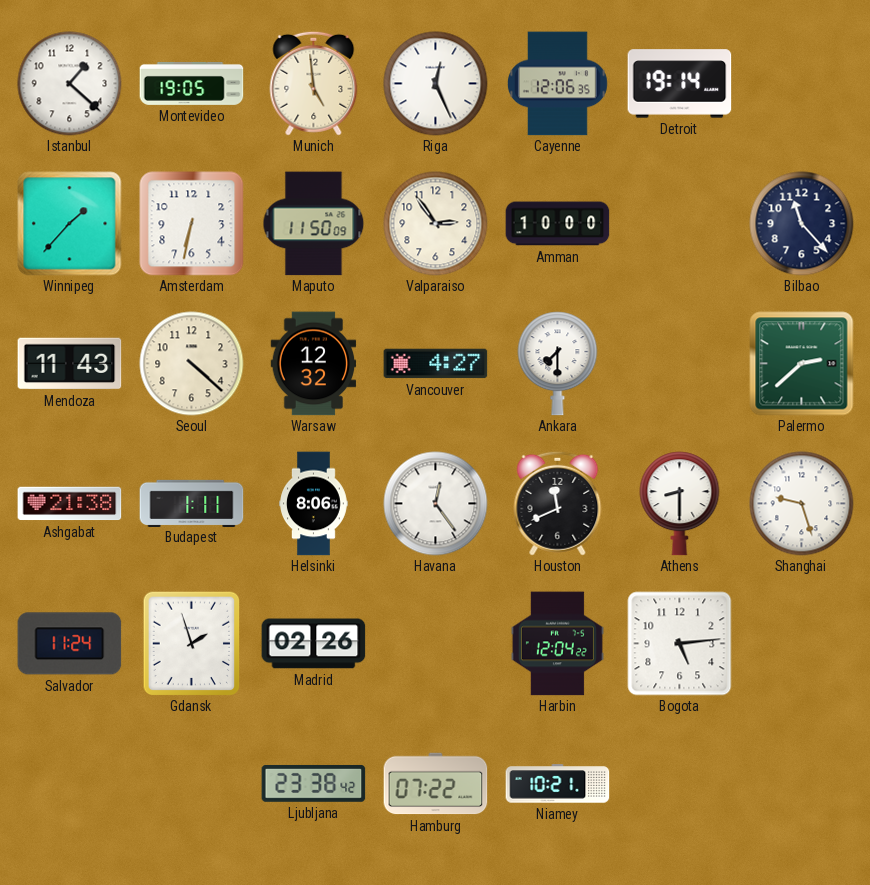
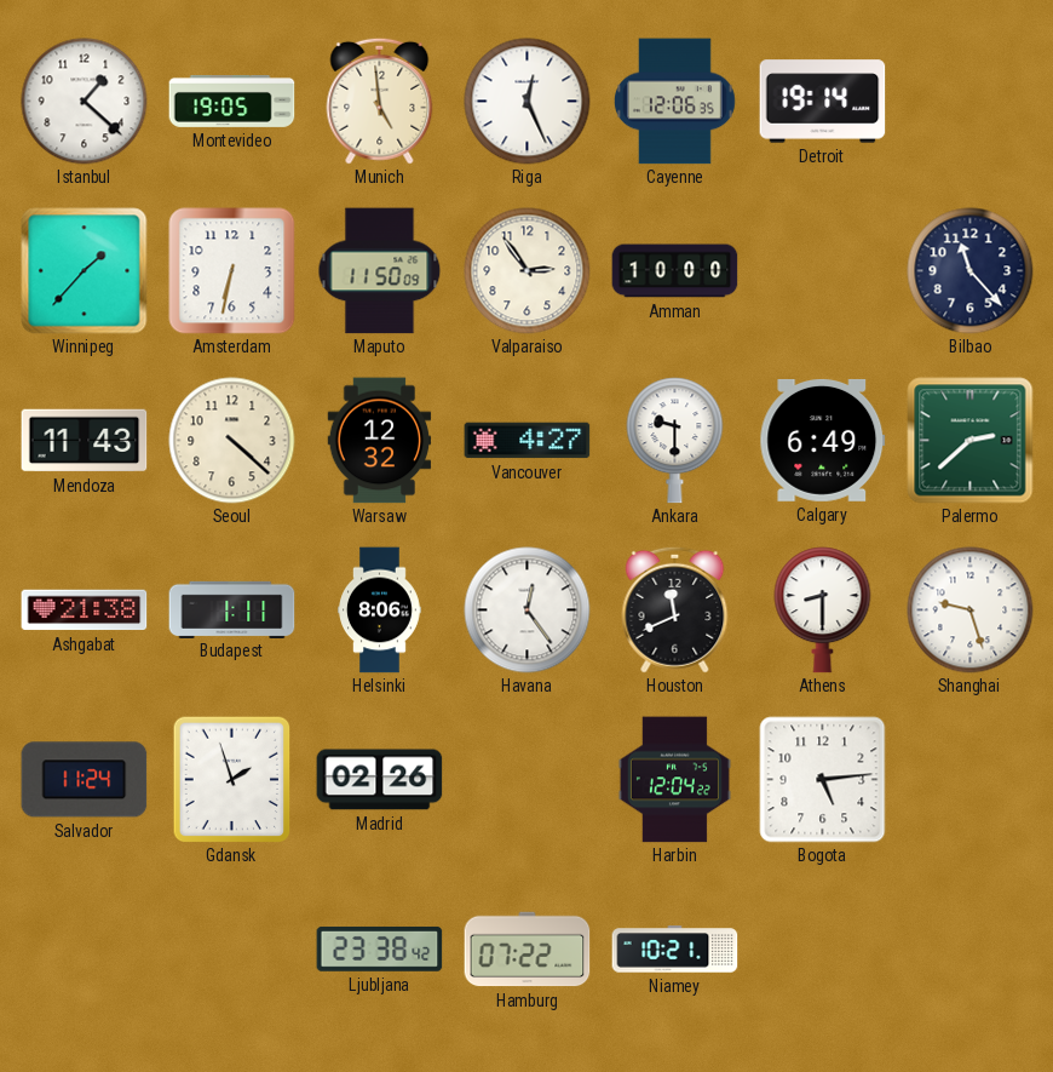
Ankara: 7:30 -> 9:30 (675, 441)
Calgary: none -> 6:49 (823, 440)
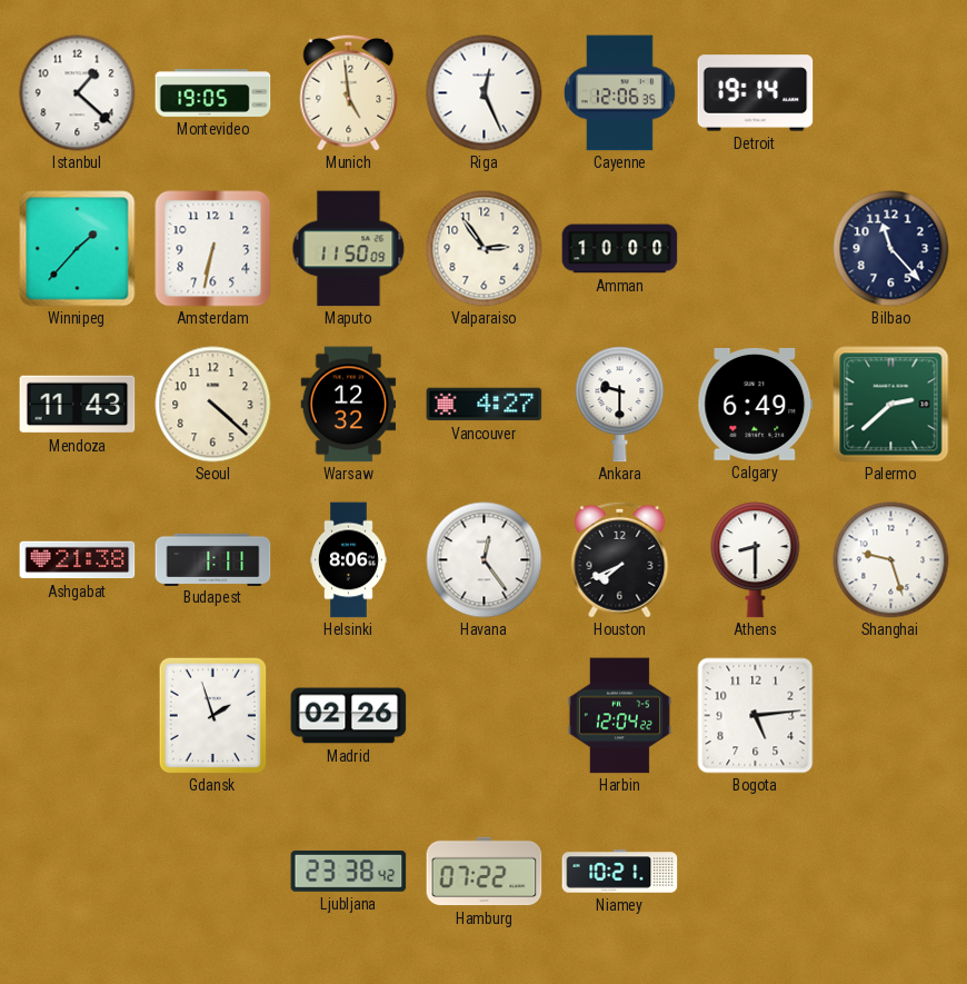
Houston: 11:41 -> 7:41 (620, 559)
Salvador: 11:24 -> none (85, 780)
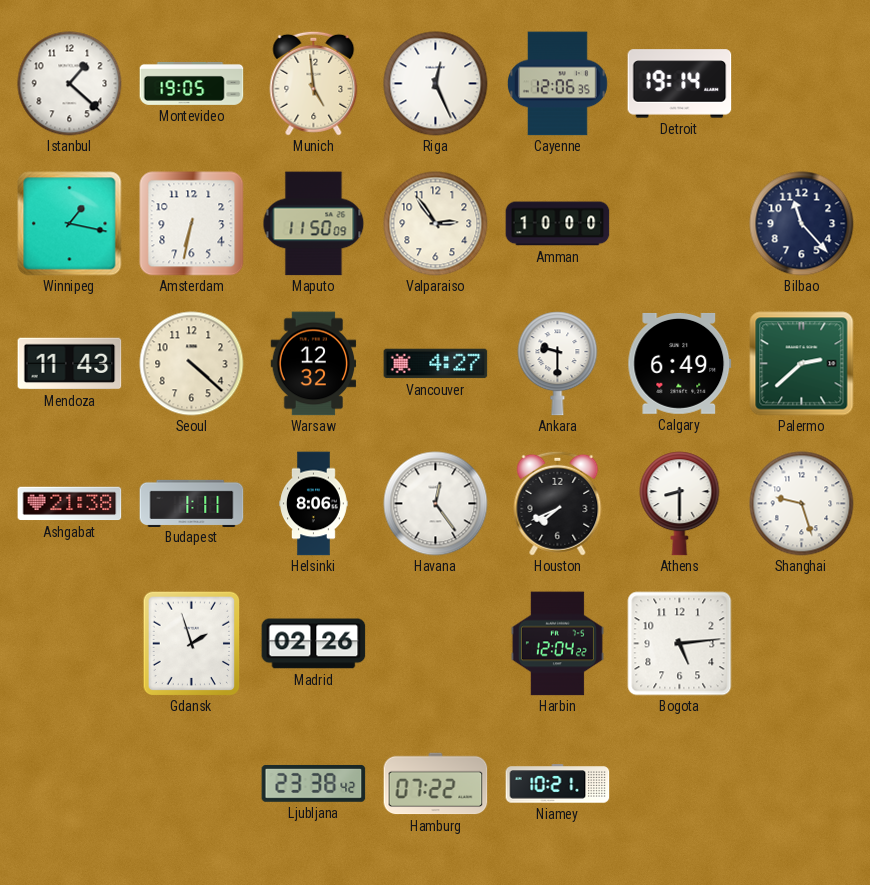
Winnipeg: 1:37 -> 1:17 (70, 224)
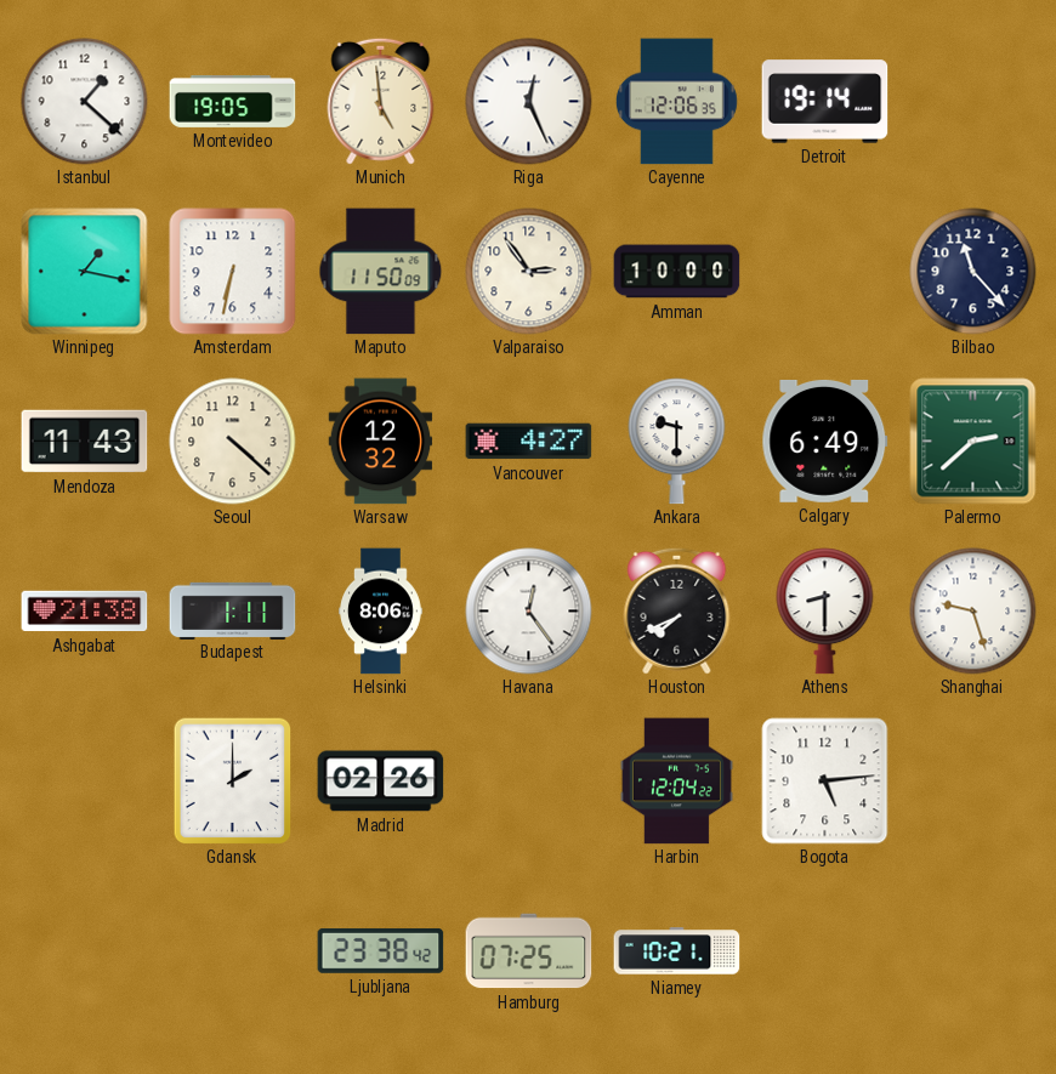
Gdansk: 1:57 -> 2:00 (233, 780)
Hamburg: 07:22 -> 07:25 (529, 951)
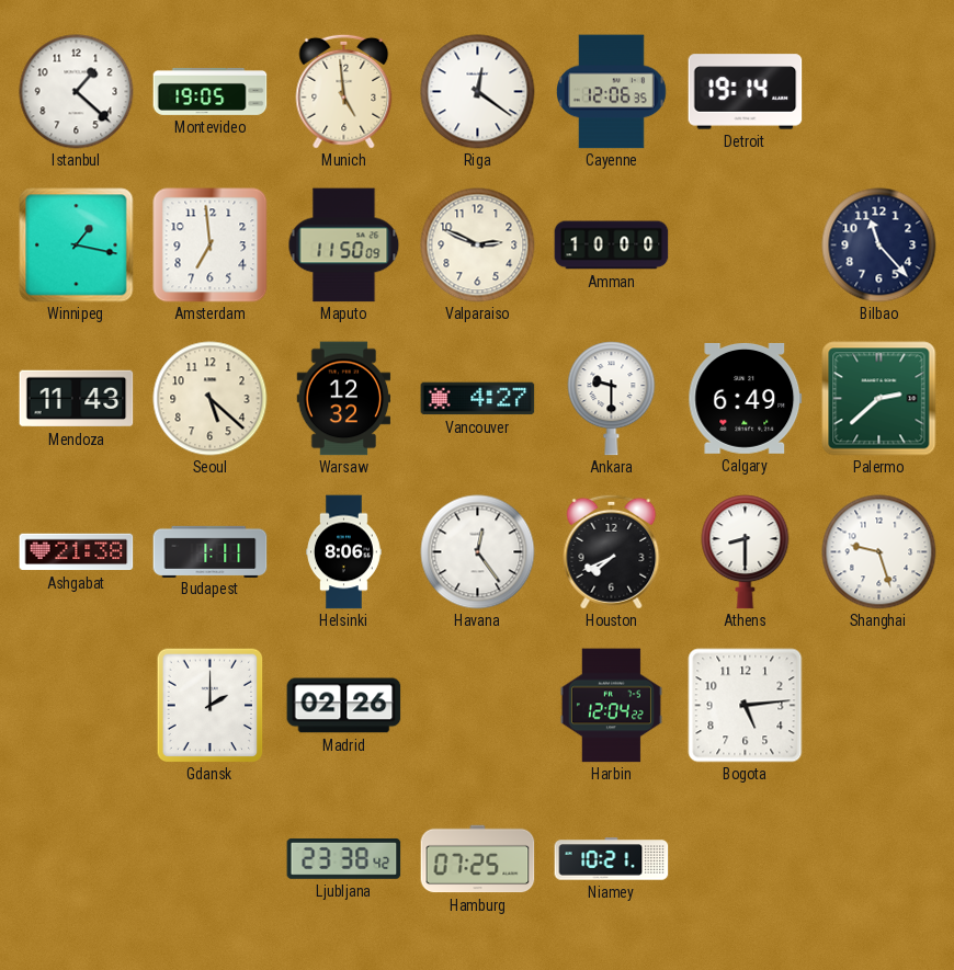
Riga: 12:26 -> 12:21 (478, 92)
Amsterdam: 6:32 -> 6:59 (211, 246)
Valparaiso: 2:54 -> 2:49 (478, 246)
Seoul: 4:22 -> 5:22 (211, 399)
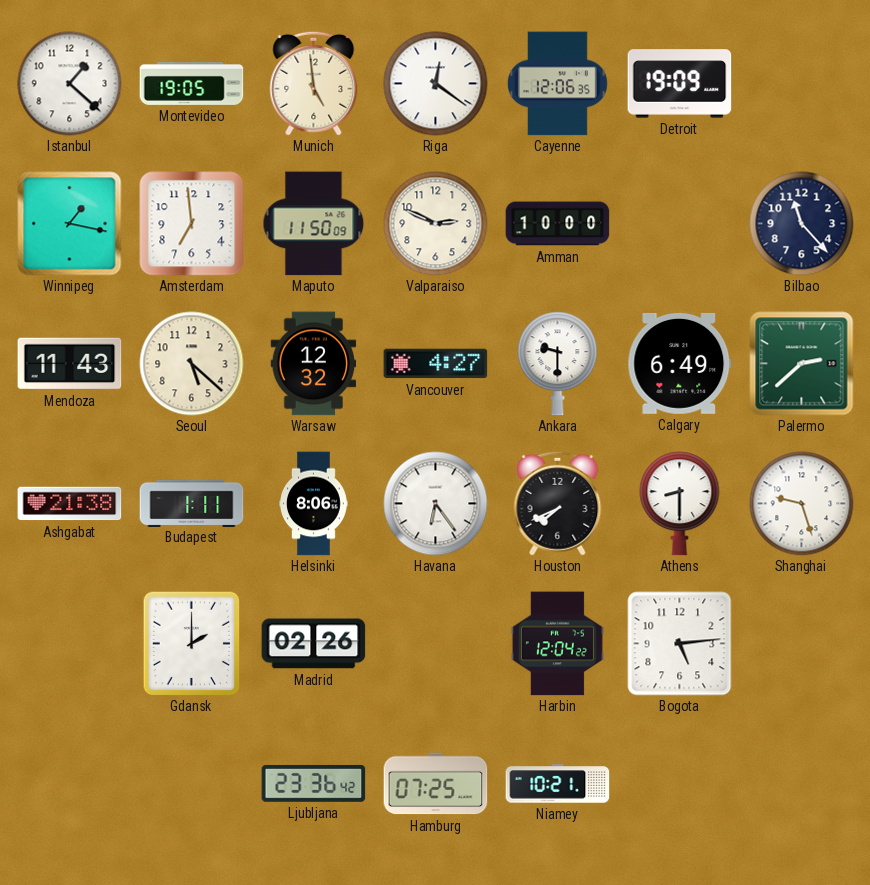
Detroit: 19:14 -> 19:09 (680, 84)
Havana: 12:24 -> 6:24 (436, 504)
Ljubljana: 23:38 -> 23:36 (314, 783)
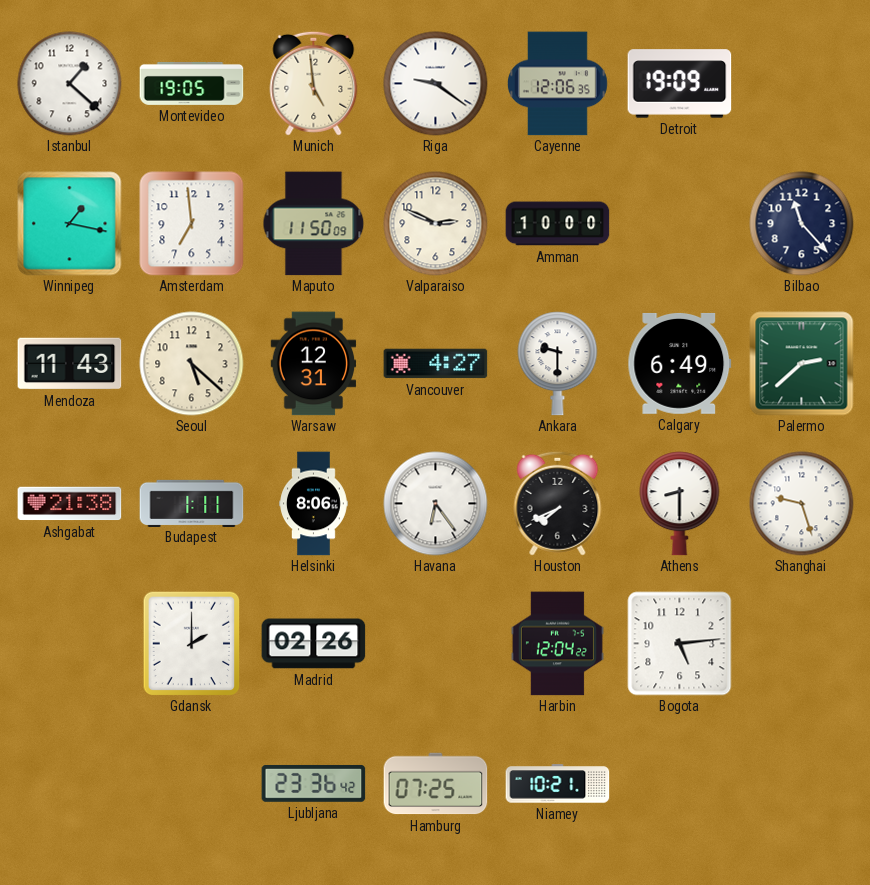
Riga: 12:21 -> 9:21 (436, 84)
Warsaw: 12:32 -> 12:31 (314, 364)
